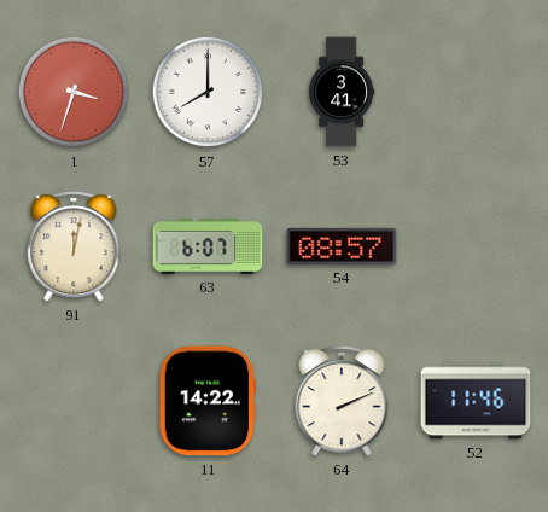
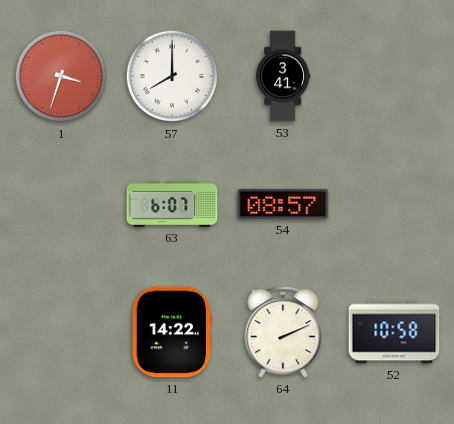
91: 12:02 -> none (74, 246)
52: 11:46 -> 10:58 (394, 332)
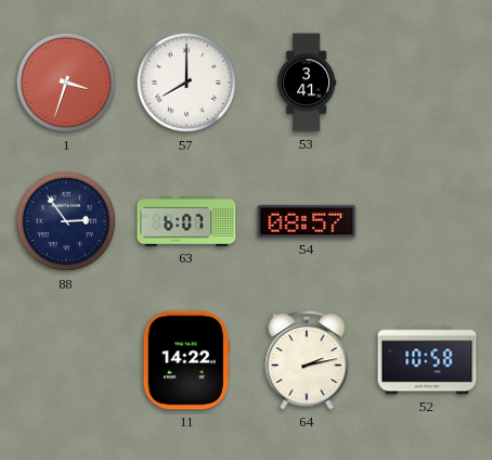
88: none -> 2:54 (66, 221)
64: 2:11 -> 2:13 (307, 360)
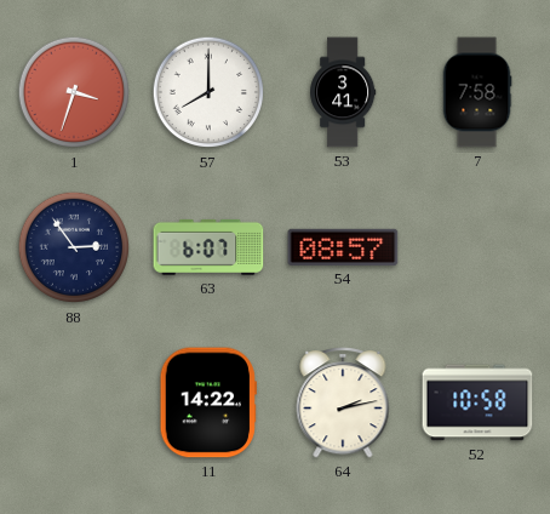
7: none -> 7:58 (477, 92)
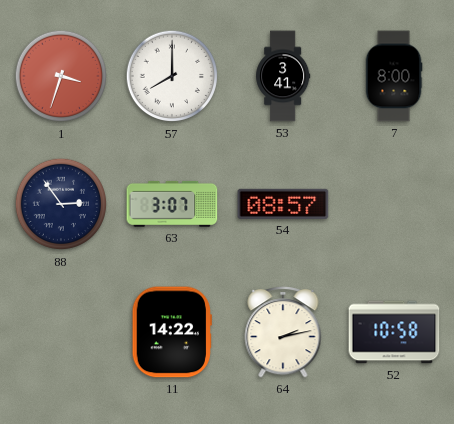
7: 7:58 -> 8:00 (394, 76)
63: 6:07 -> 3:07 (172, 204)
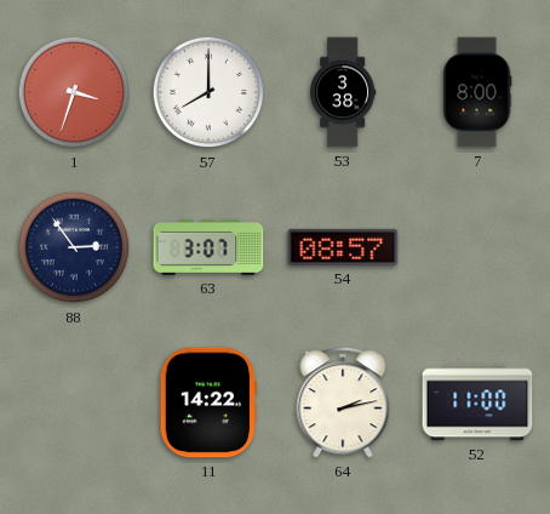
53: 3:41 -> 3:38 (343, 92)
52: 10:58 -> 11:00 (477, 402)
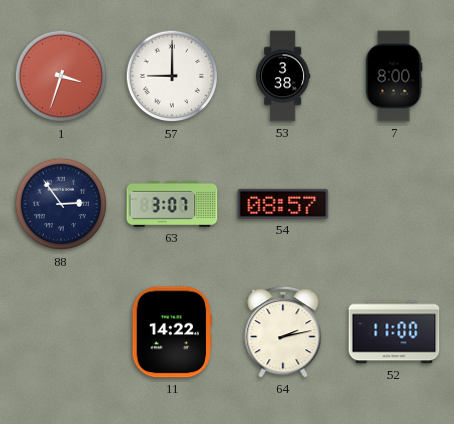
57: 8:00 -> 9:00 (172, 76)
